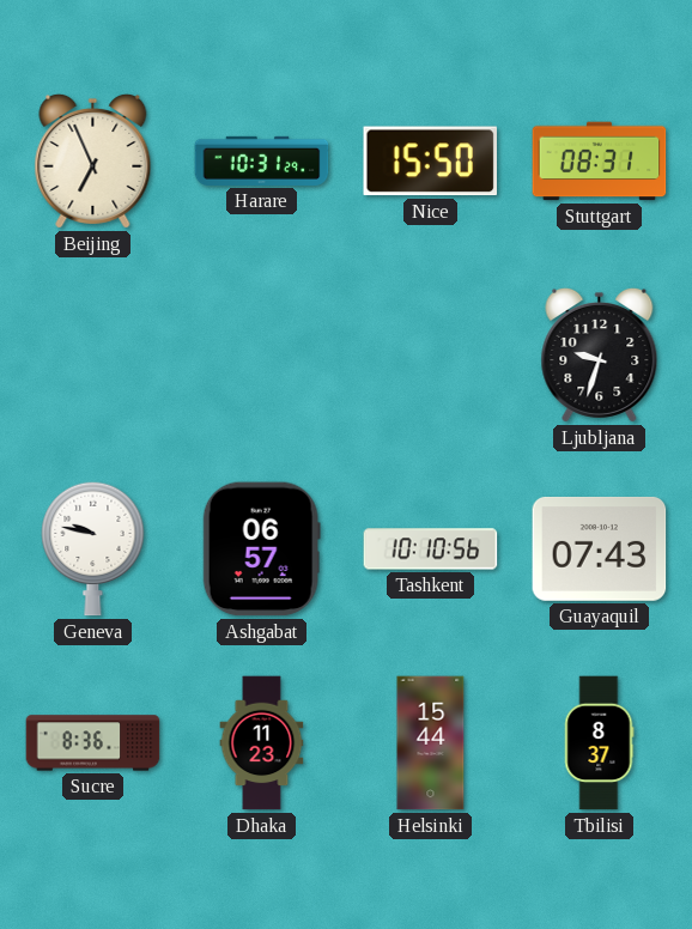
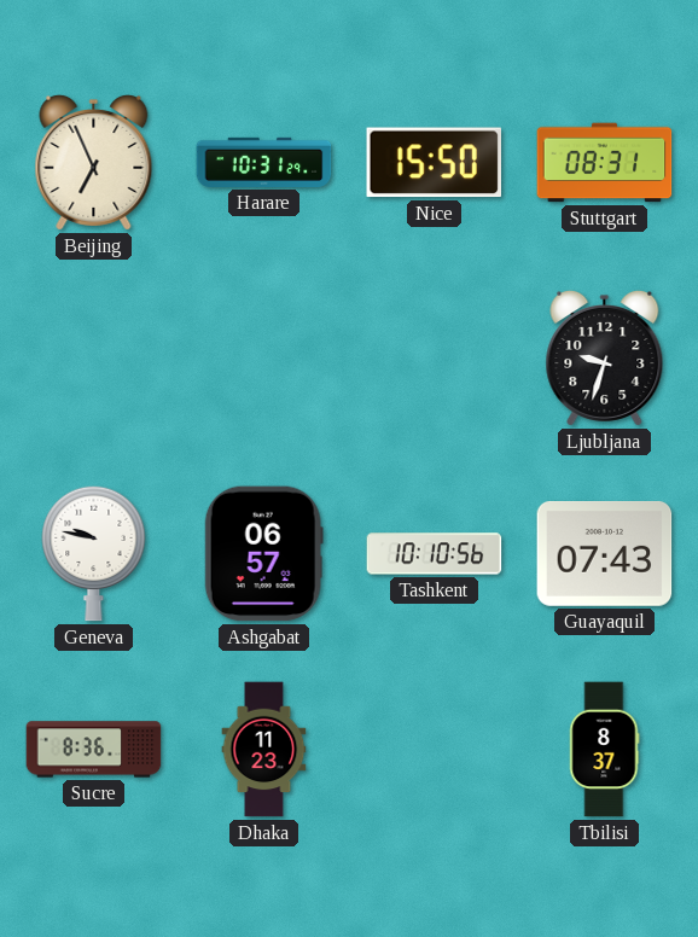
Helsinki: 15:44 -> none (431, 743)
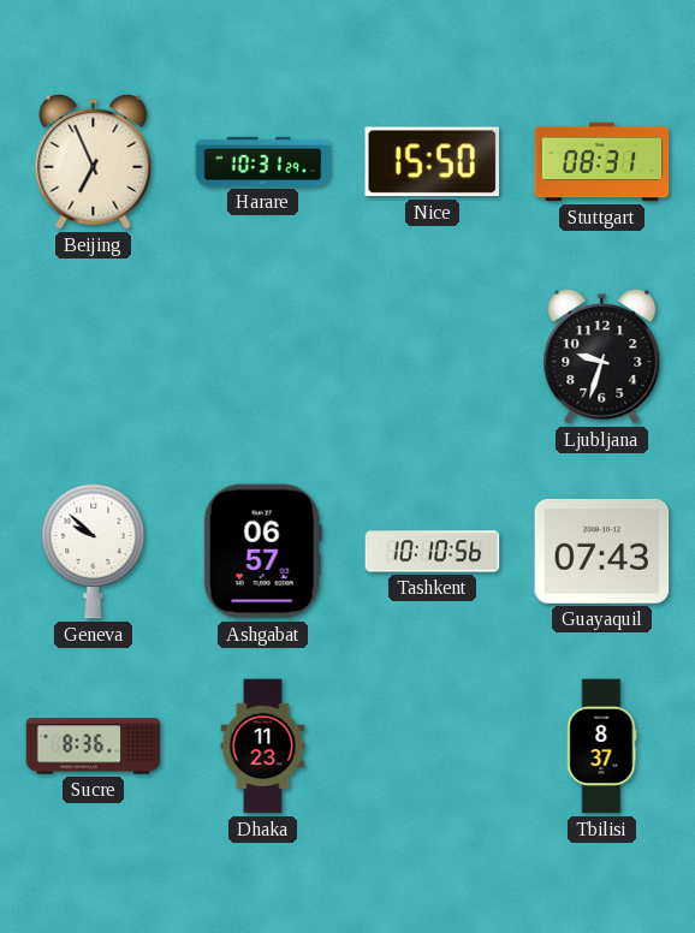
Geneva: 9:47 -> 9:52 (94, 551)
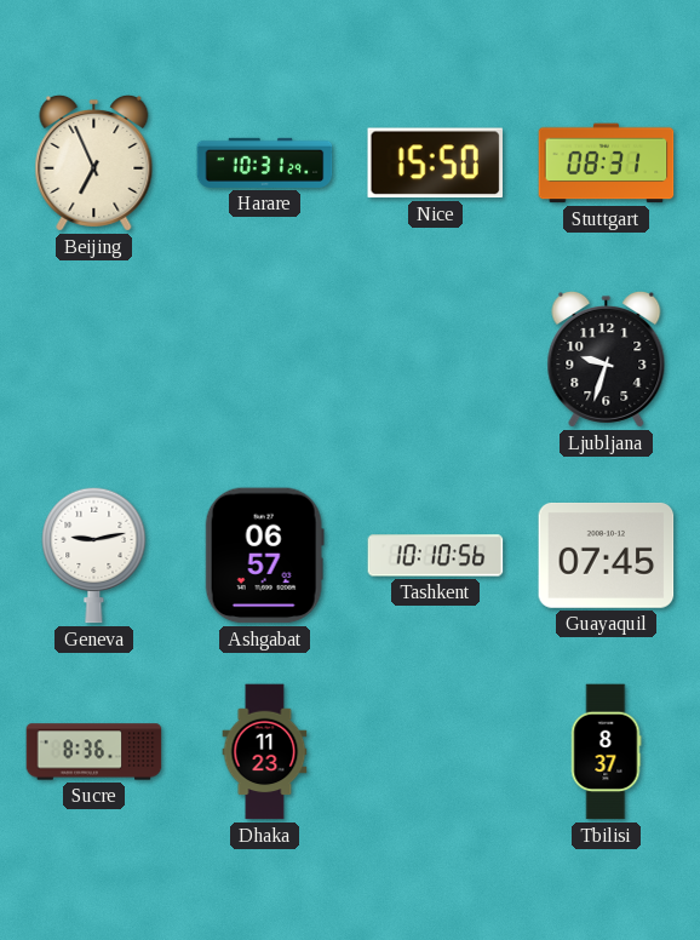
Geneva: 9:52 -> 9:13 (94, 555)
Guayaquil: 07:43 -> 07:45 (607, 555)
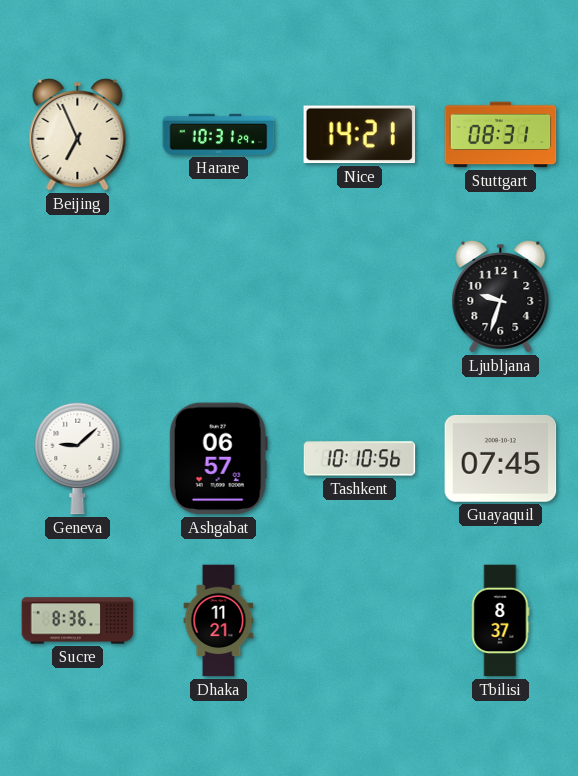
Nice: 15:50 -> 14:21 (359, 135)
Geneva: 9:13 -> 9:08 (78, 458)
Dhaka: 11:23 -> 11:21 (219, 621)
